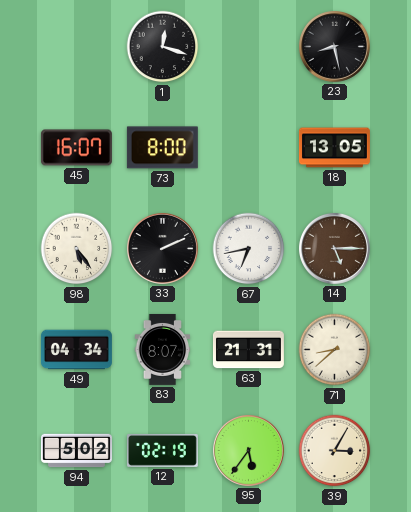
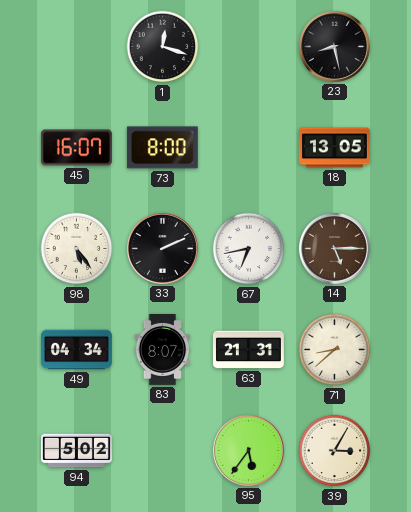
12: 02:19 -> none (162, 450)
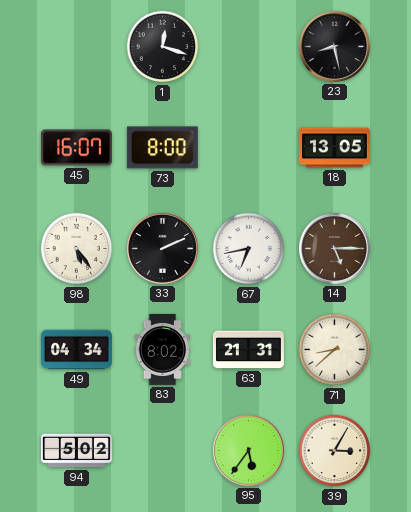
83: 8:07 -> 8:02 (163, 349)
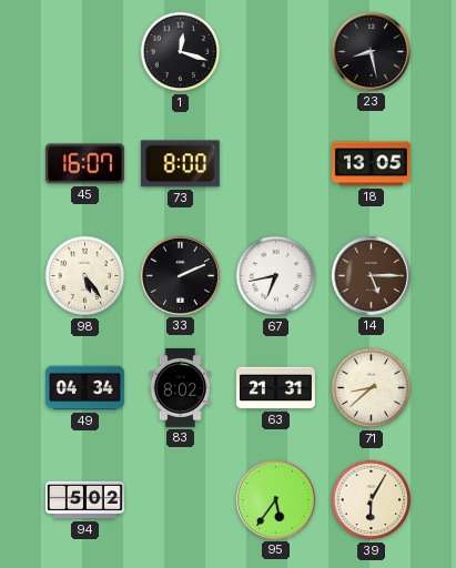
39: 3:05 -> 6:05 (372, 500)
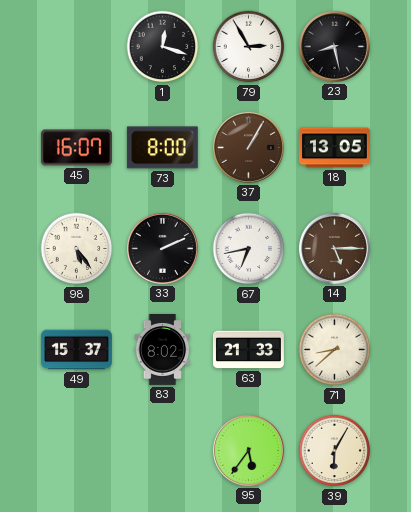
79: none -> 2:55 (249, 47)
37: none -> 1:05 (248, 147)
49: 04:34 -> 15:37 (76, 350)
63: 21:31 -> 21:33 (248, 350)
94: 5:02 -> none (84, 500)
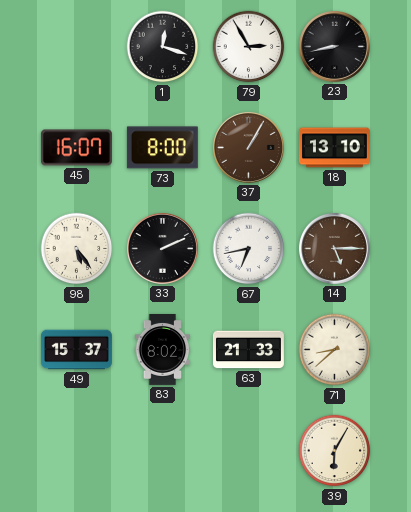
23: 8:28 -> 8:43 (334, 46)
18: 13:05 -> 13:10 (334, 148)
95: 5:36 -> none (248, 450)
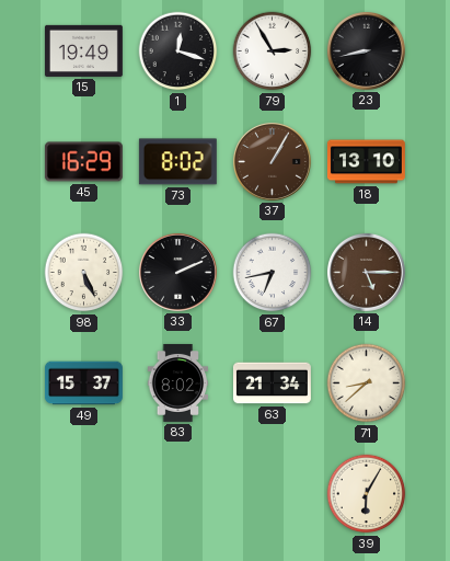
15: none -> 19:49 (83, 50)
45: 16:07 -> 16:29 (83, 162)
73: 8:00 -> 8:02 (177, 162)
98: 5:24 -> 5:26 (84, 273)
63: 21:33 -> 21:34 (272, 383)
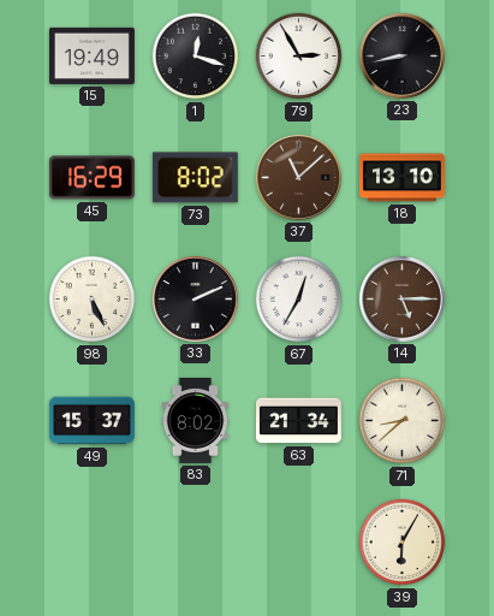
37: 1:05 -> 11:08 (298, 177)
67: 6:43 -> 12:35 (299, 300)
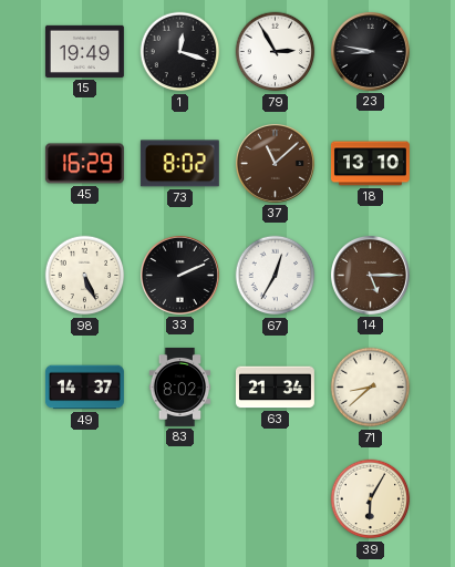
23: 8:43 -> 8:47 (370, 51)
49: 15:37 -> 14:37 (84, 388)
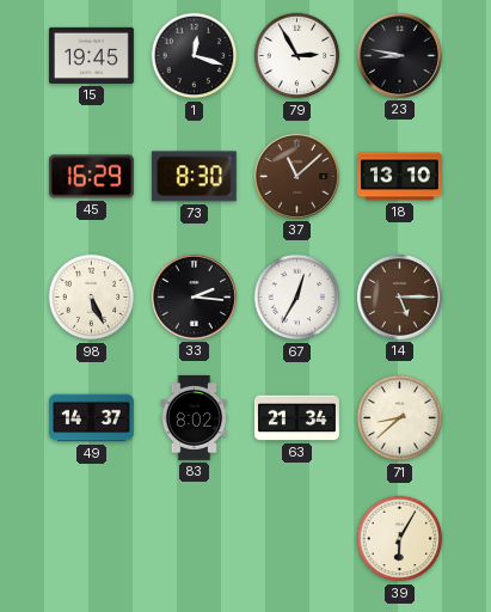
15: 19:49 -> 19:45 (91, 55)
73: 8:02 -> 8:30 (194, 177)
33: 2:11 -> 2:16 (194, 296)
